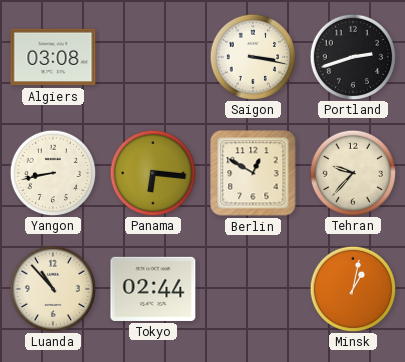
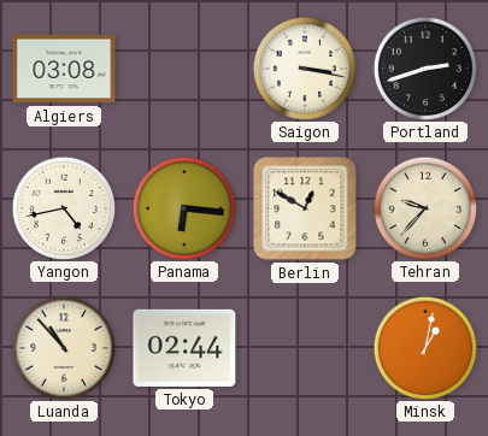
Yangon: 8:43 -> 4:43 (63, 207)
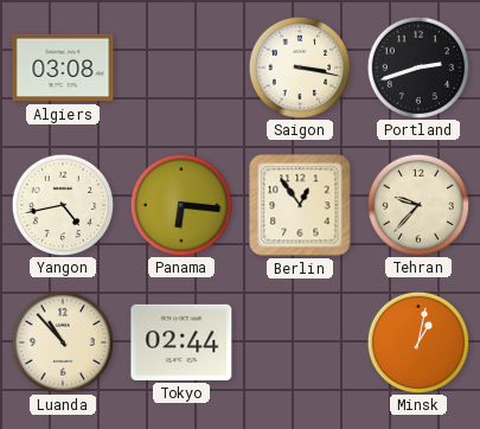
Berlin: 12:50 -> 12:54 (300, 205)
